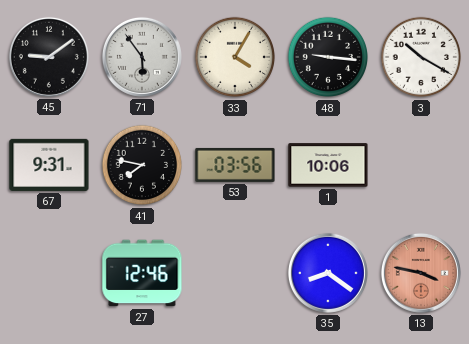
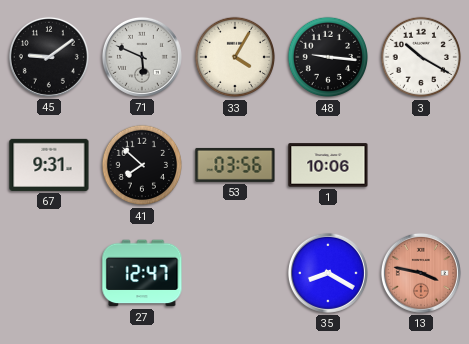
71: 5:54 -> 5:49 (142, 57)
41: 7:47 -> 7:52 (142, 165)
27: 12:46 -> 12:47 (142, 273)
35: 8:21 -> 8:20 (328, 273)
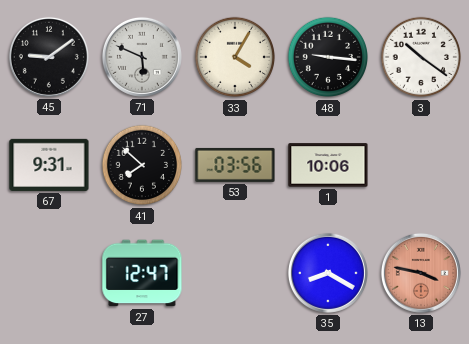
3: 10:20 -> 10:21 (421, 57)
